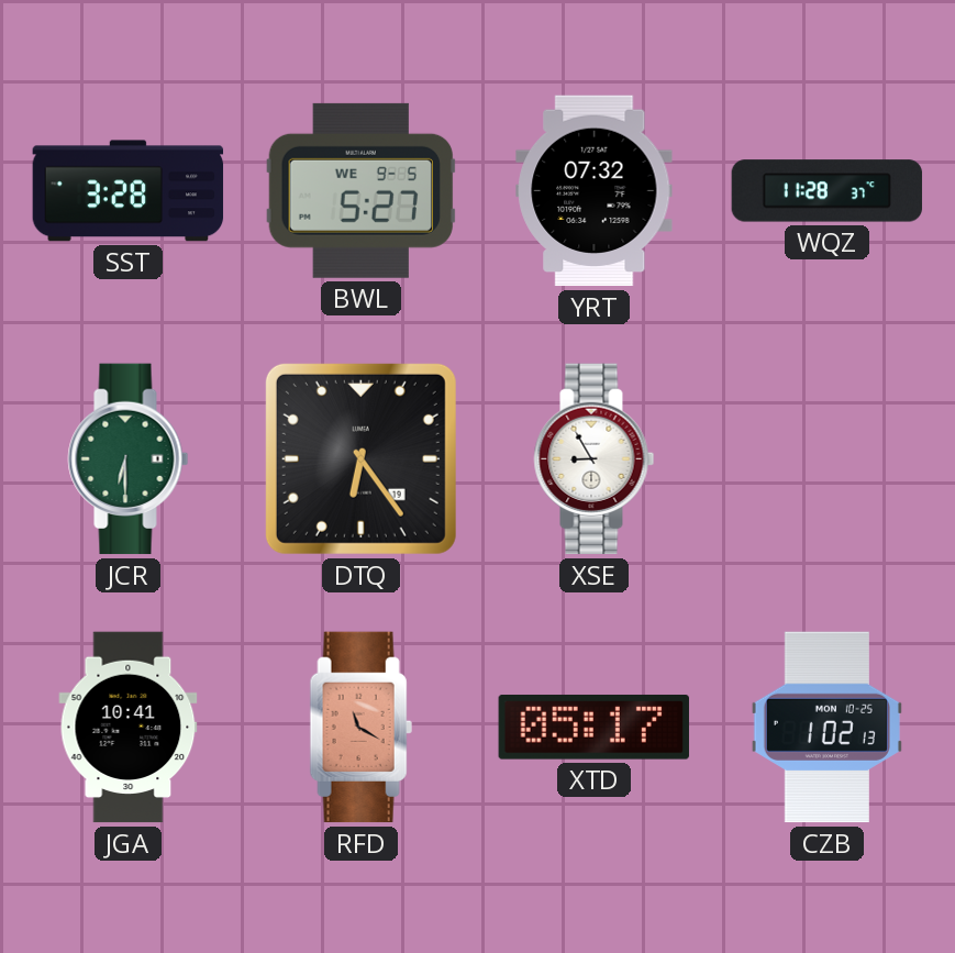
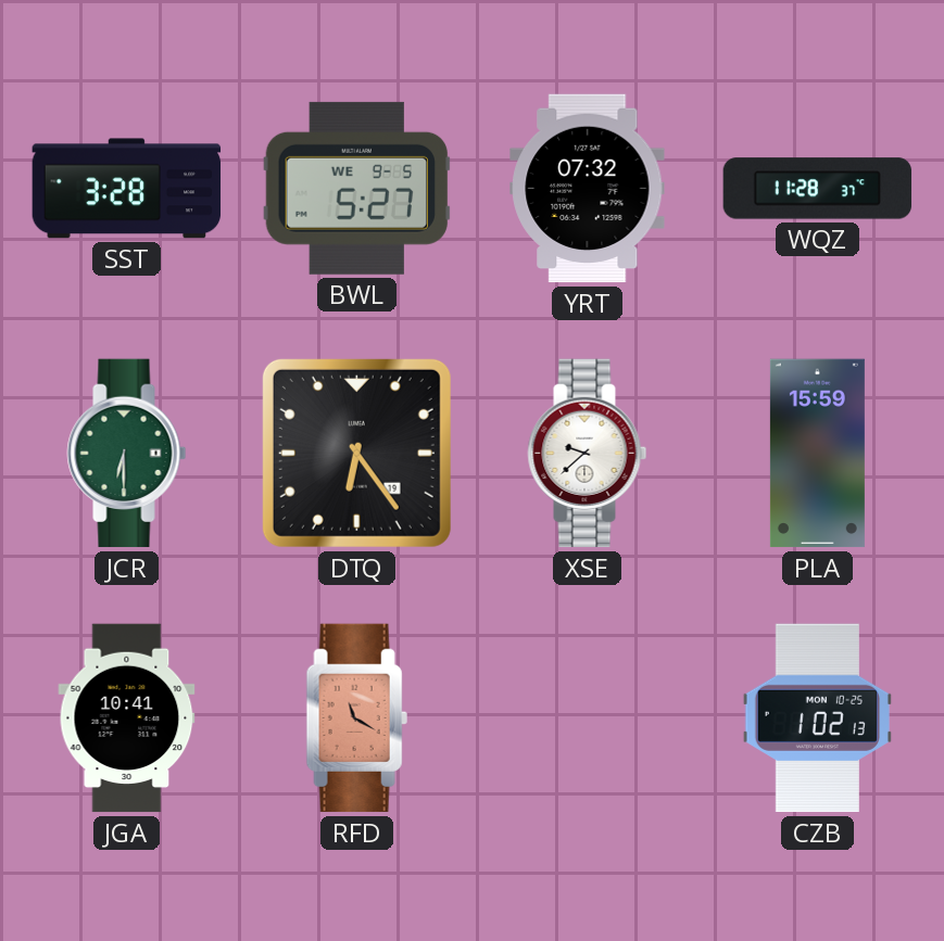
XSE: 8:55 -> 9:38 (588, 454)
PLA: none -> 15:59 (817, 454)
XTD: 05:17 -> none (593, 728)
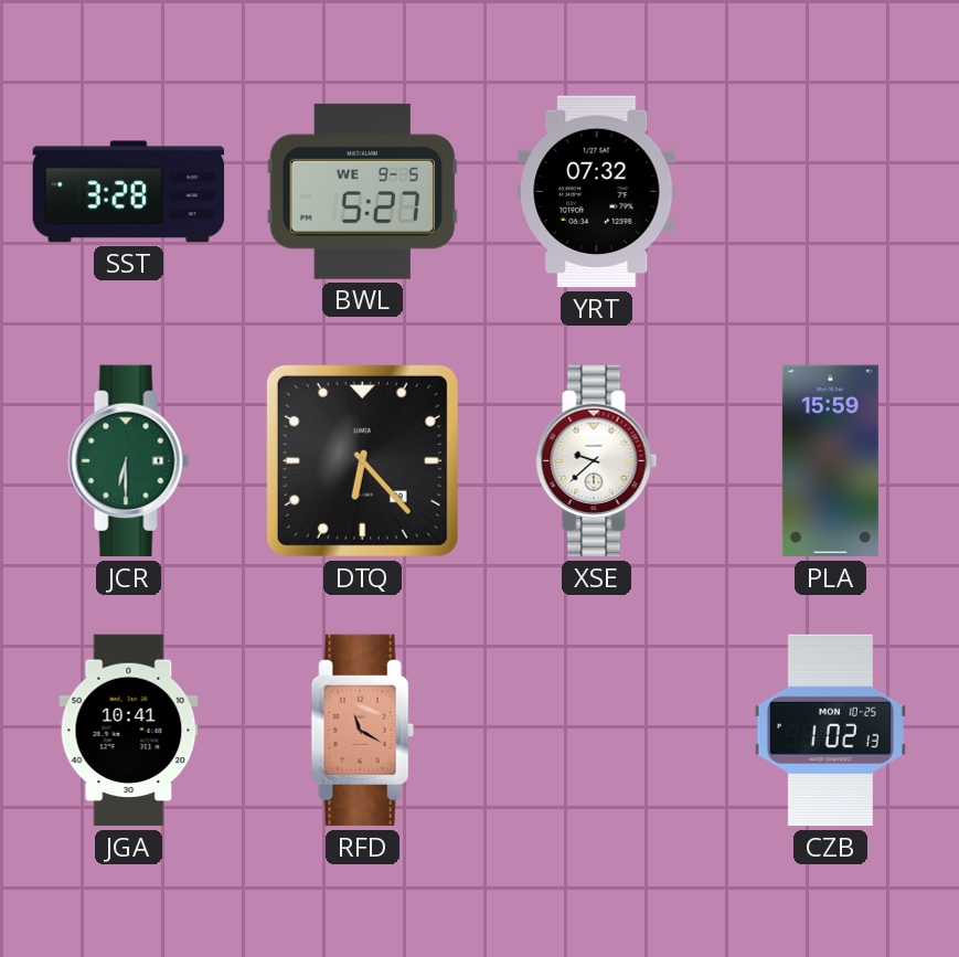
WQZ: 11:28 -> none (818, 189)
DTQ: 6:24 -> 6:23 (362, 460)
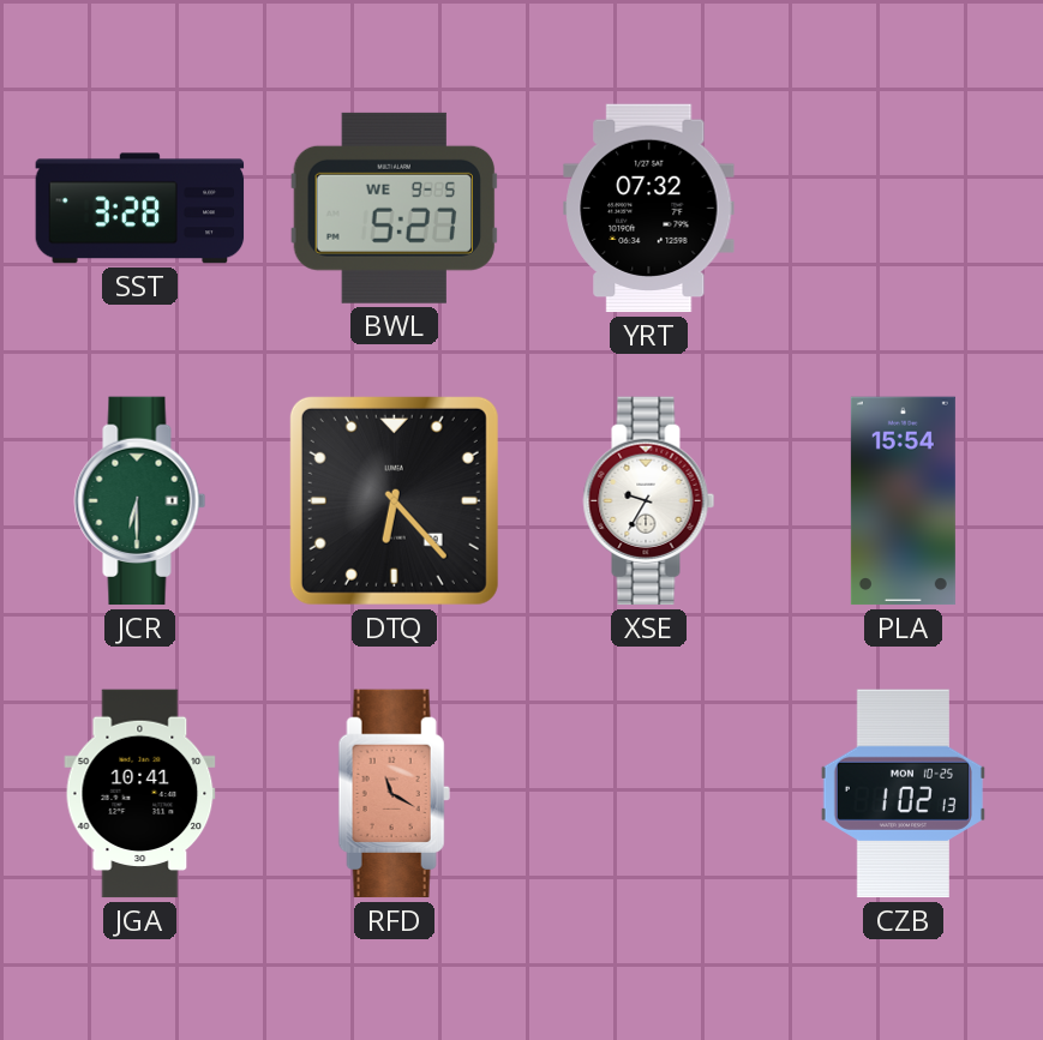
XSE: 9:38 -> 9:35 (649, 501)
PLA: 15:59 -> 15:54 (903, 501)
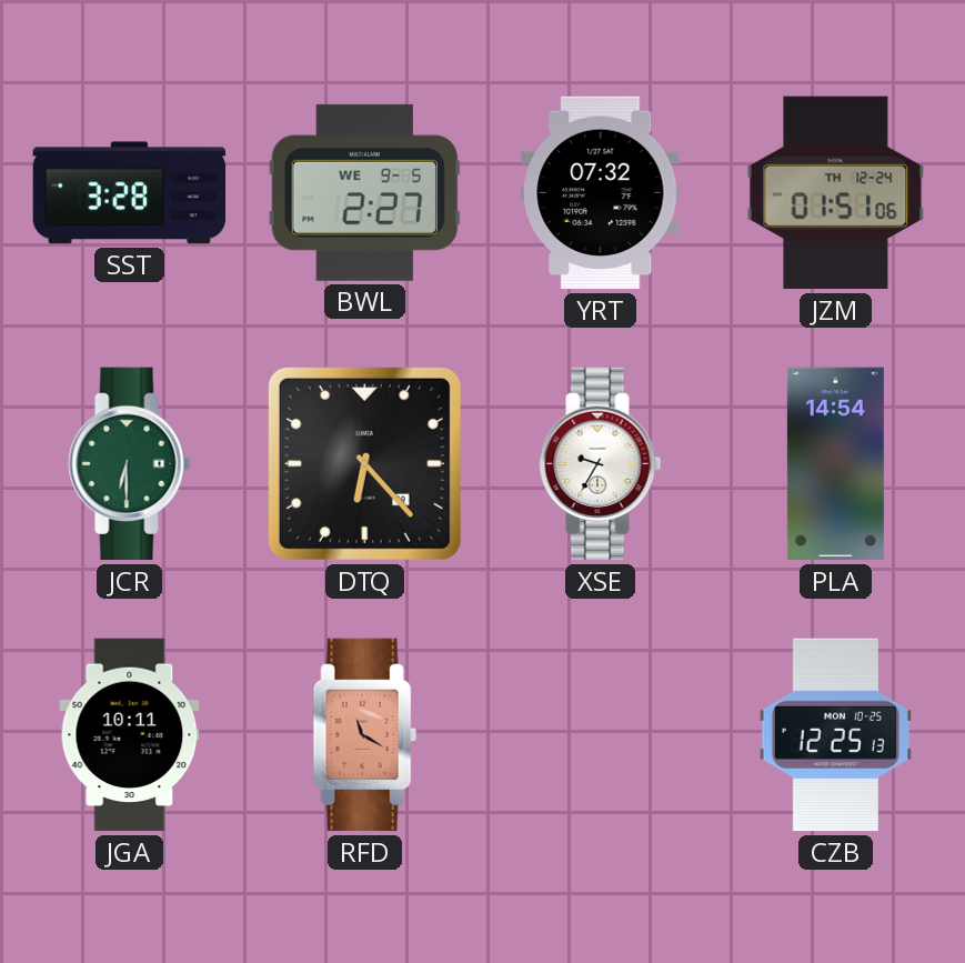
BWL: 5:27 -> 2:27 (364, 192)
JZM: none -> 01:51 (836, 193)
PLA: 15:54 -> 14:54 (835, 464)
JGA: 10:41 -> 10:11 (130, 735)
CZB: 1:02 -> 12:25 (835, 735)
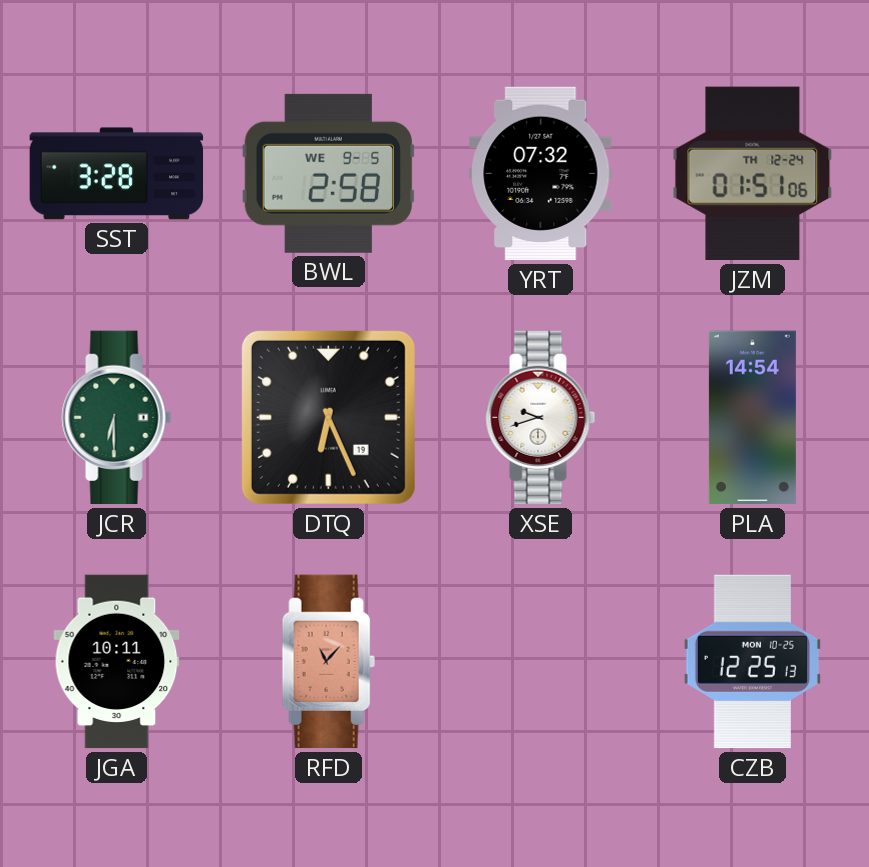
BWL: 2:27 -> 2:58 (328, 173)
DTQ: 6:23 -> 6:26 (328, 417)
XSE: 9:35 -> 9:42 (541, 418)
RFD: 11:20 -> 11:07 (328, 662)
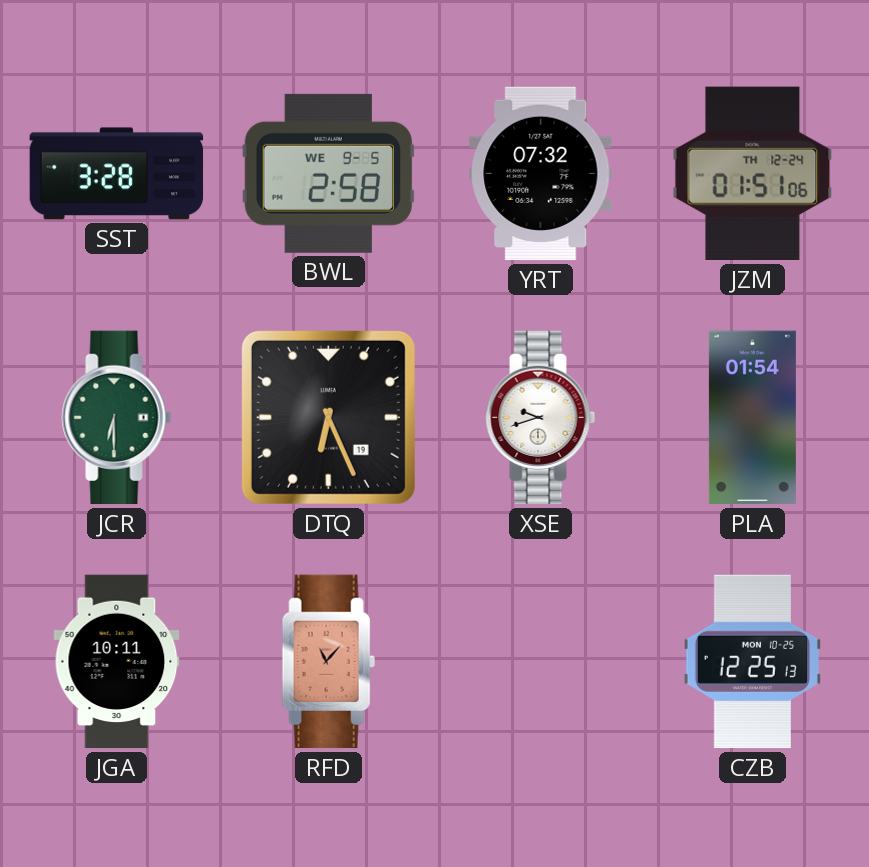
PLA: 14:54 -> 01:54 (752, 418)
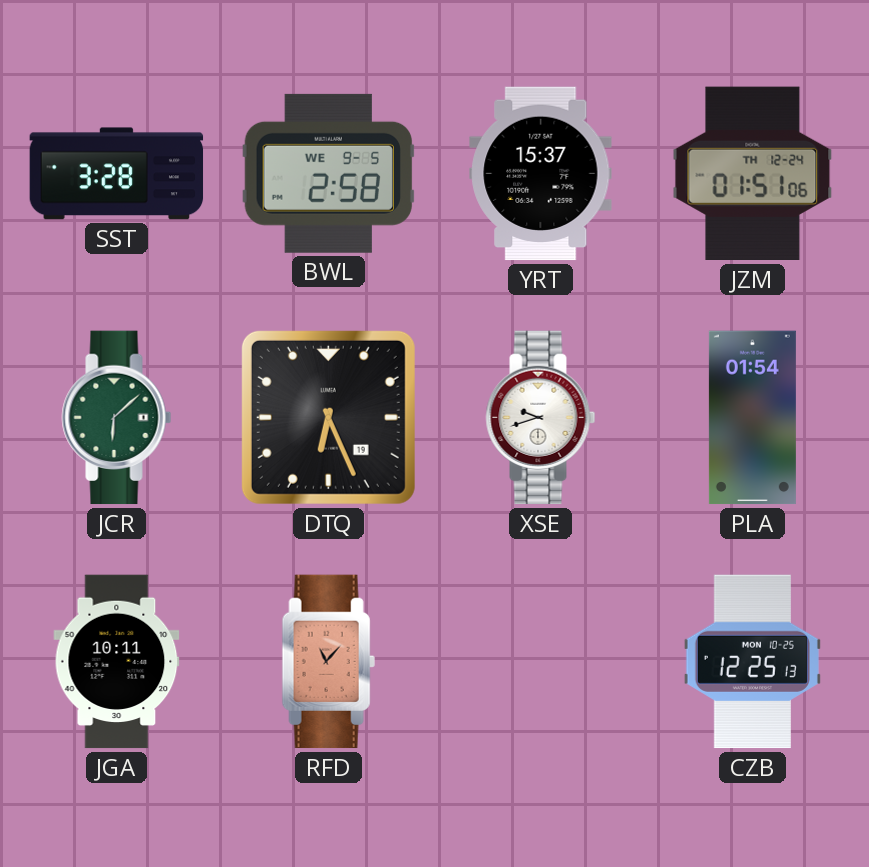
YRT: 07:32 -> 15:37 (541, 174)
JCR: 6:30 -> 6:08 (117, 418)
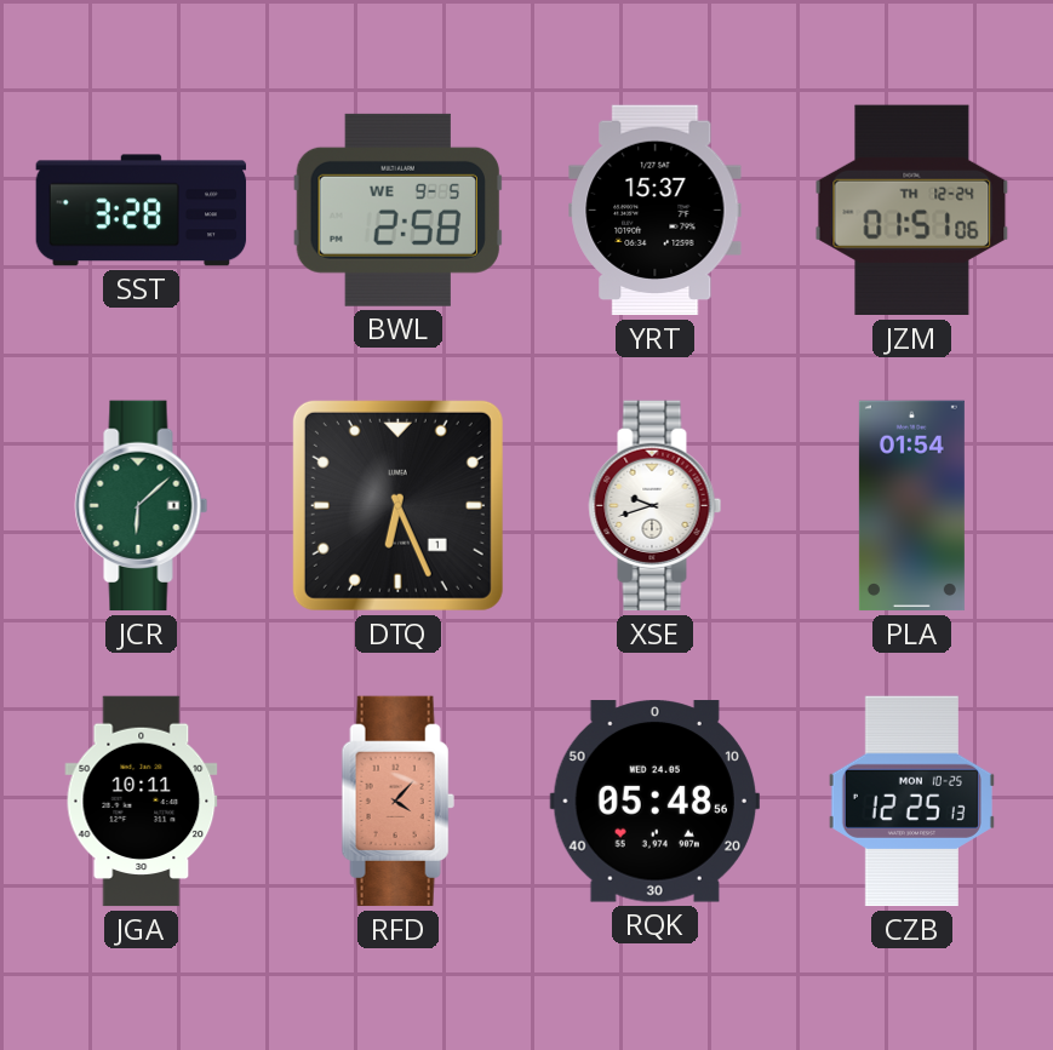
DTQ date: 19 -> 1 (397, 505)
RFD: 11:07 -> 4:07 (397, 802)
RQK: none -> 05:48 (654, 802)
